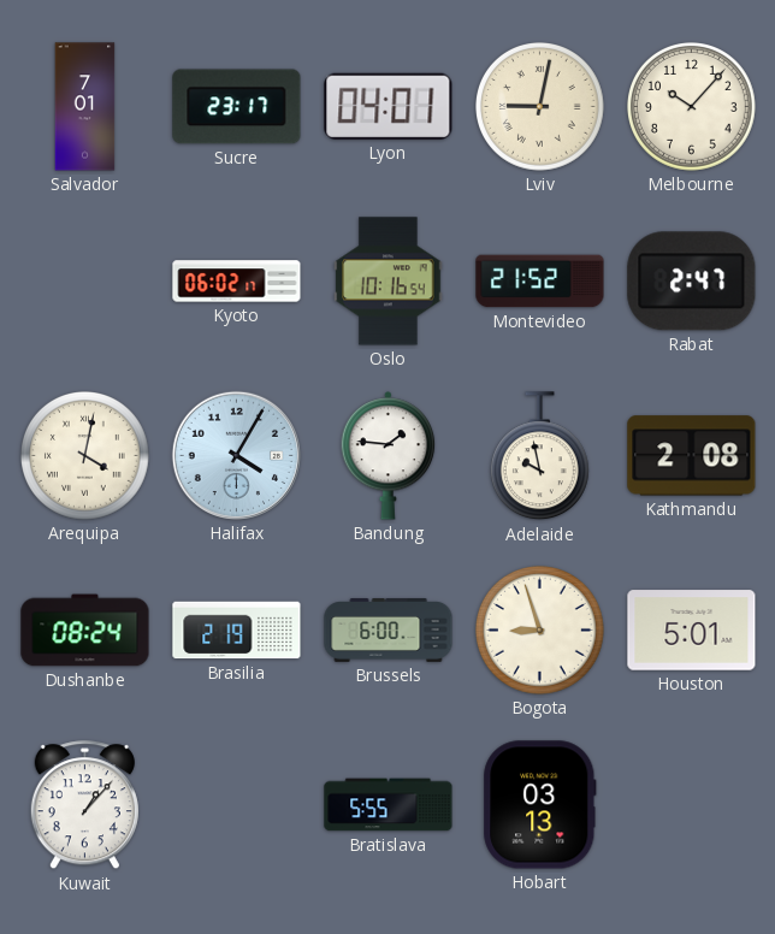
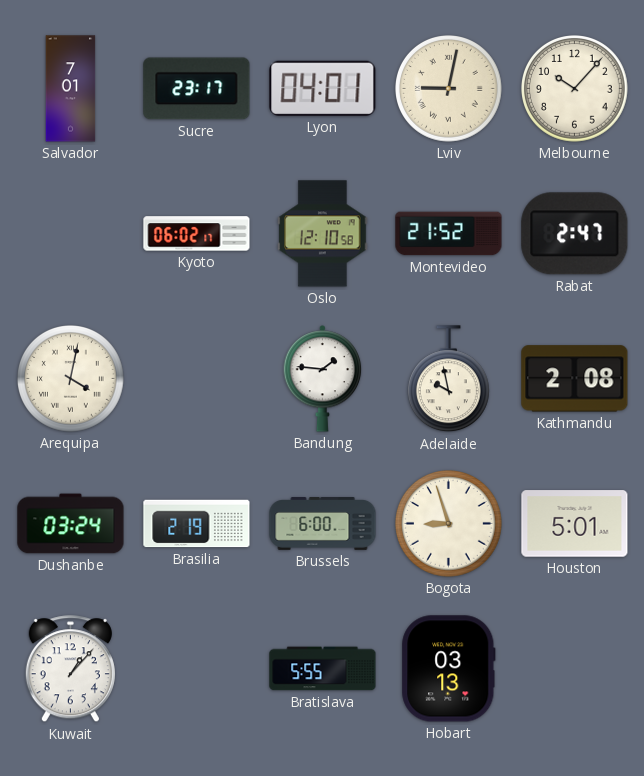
Oslo: 10:16 -> 12:10 (323, 234)
Halifax: 4:05 -> none (236, 455)
Dushanbe: 08:24 -> 03:24 (71, 524)
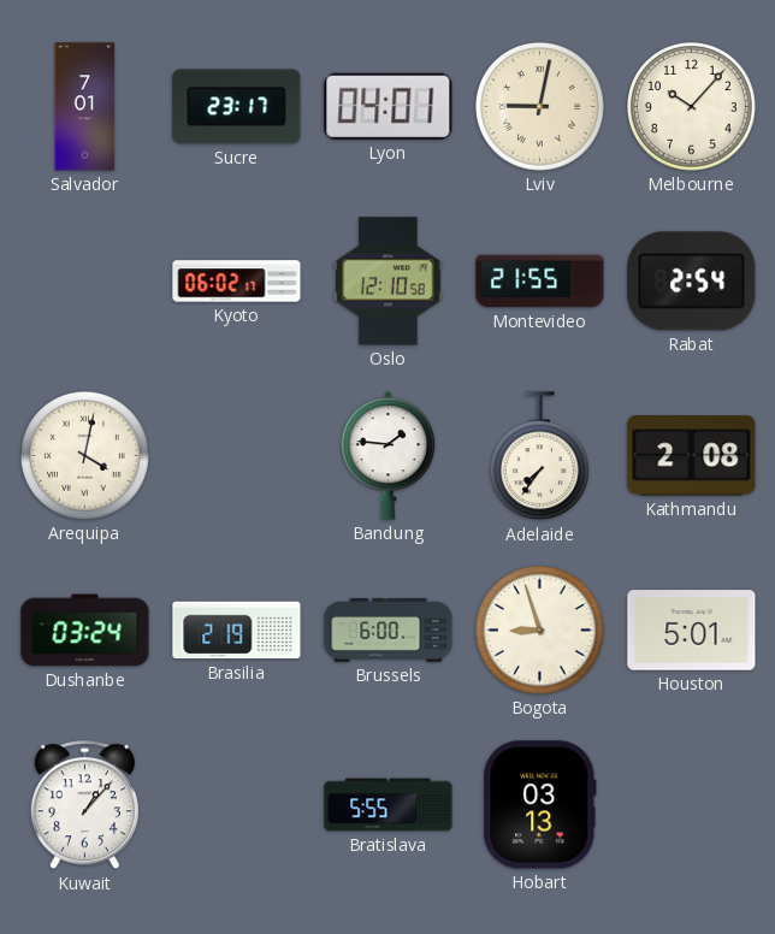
Montevideo: 21:52 -> 21:55 (540, 282)
Rabat: 2:47 -> 2:54 (692, 282)
Adelaide: 9:58 -> 7:36 (539, 456)
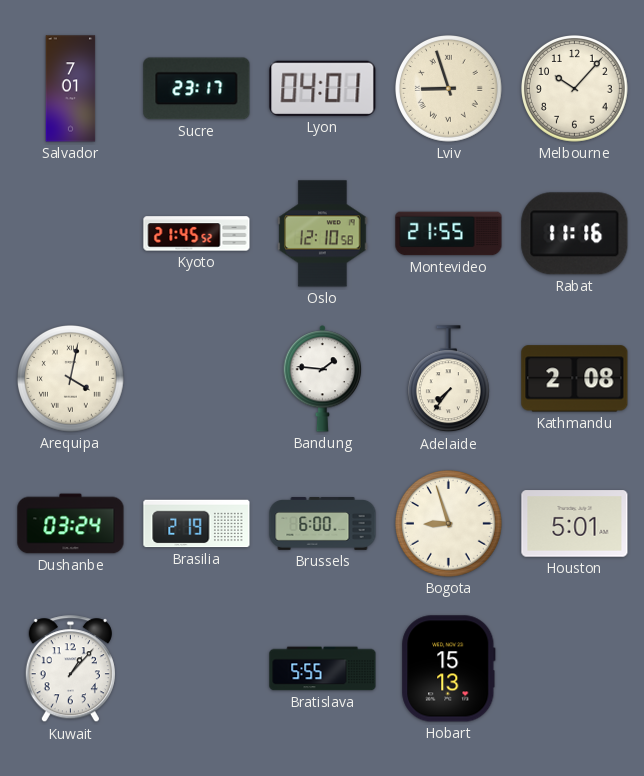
Lviv: 9:02 -> 8:57 (449, 89)
Kyoto: 06:02 -> 21:45 (197, 234)
Rabat: 2:54 -> 11:16 (575, 234)
Hobart: 03:13 -> 15:13 (449, 669)
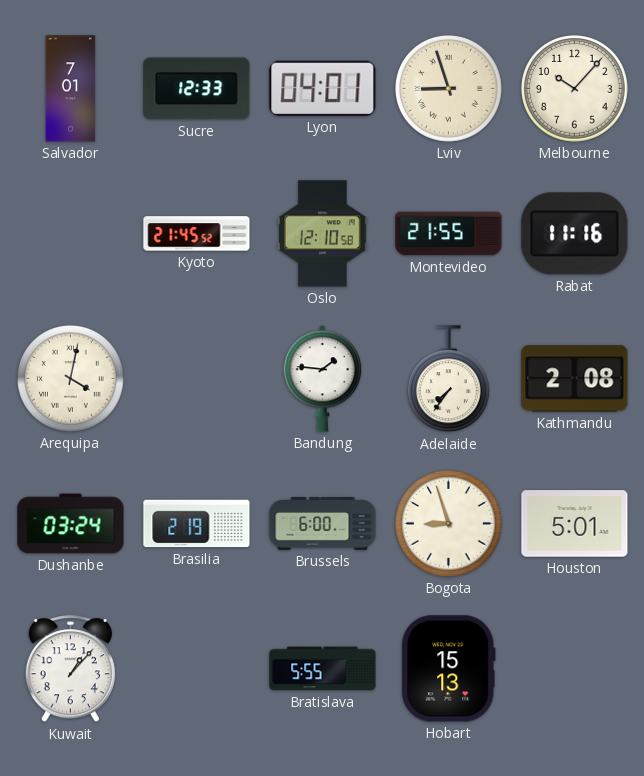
Sucre: 23:17 -> 12:33 (197, 89)
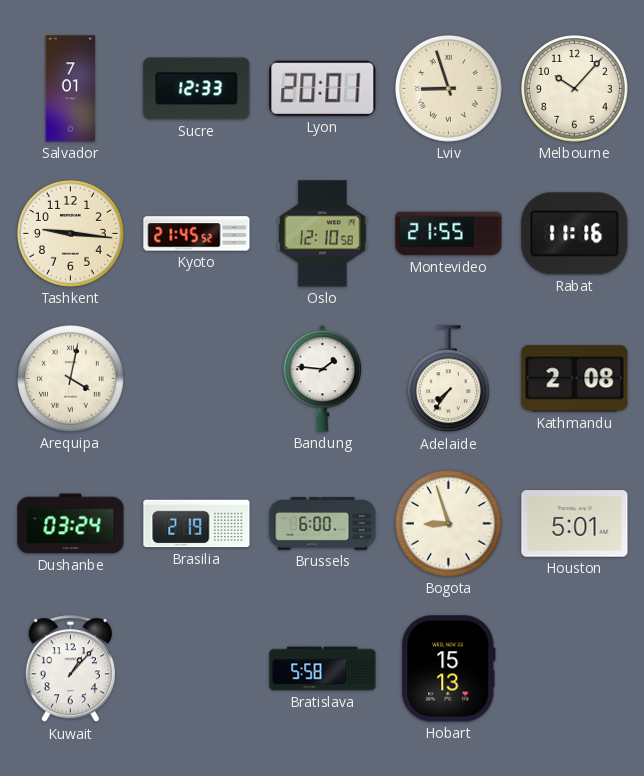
Lyon: 04:01 -> 20:01 (323, 88)
Tashkent: none -> 9:16 (71, 234)
Bratislava: 5:55 -> 5:58 (323, 669)
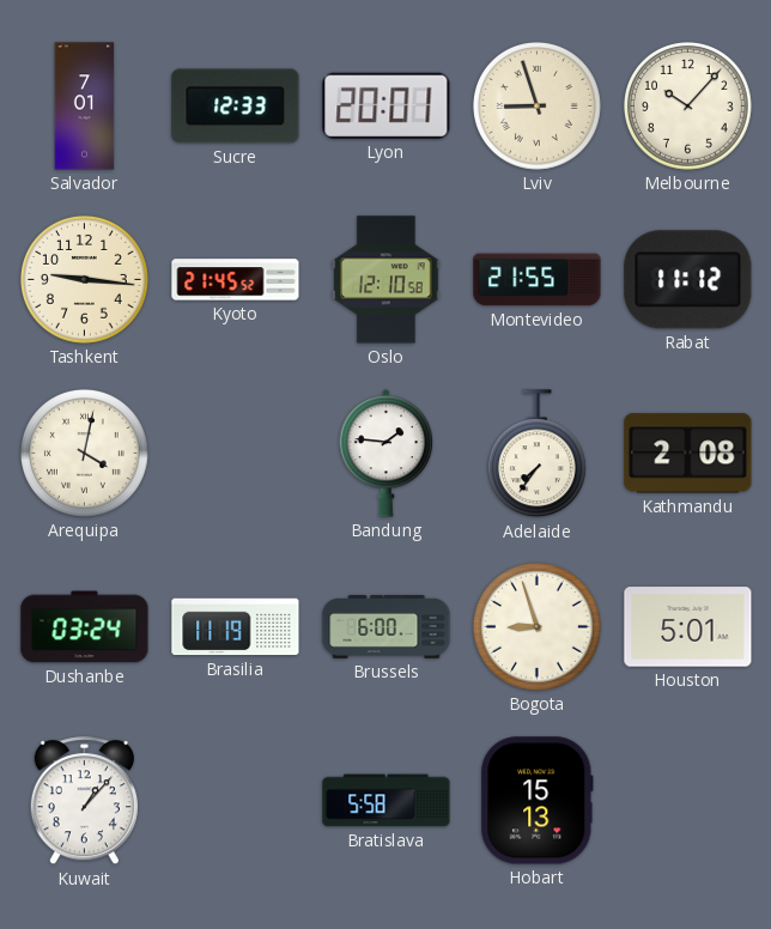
Rabat: 11:16 -> 11:12 (688, 280)
Brasilia: 2:19 -> 11:19 (236, 627)
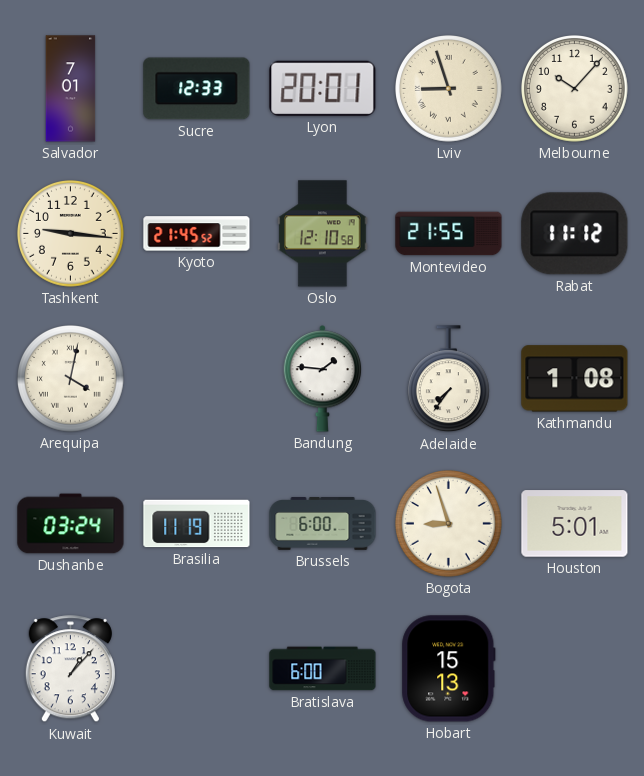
Kathmandu: 2:08 -> 1:08 (575, 379)
Bratislava: 5:58 -> 6:00 (323, 669)
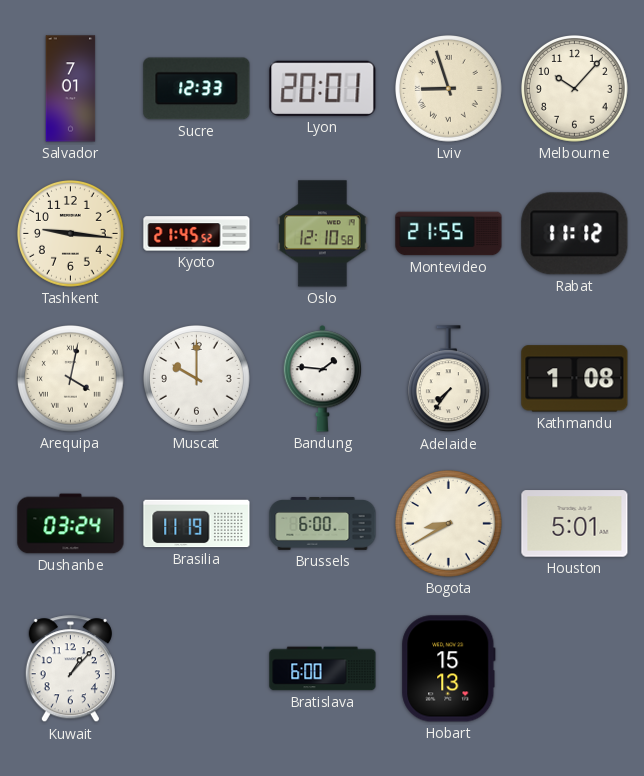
Muscat: none -> 10:00 (197, 379)
Bogota: 8:57 -> 8:40 (449, 524)
